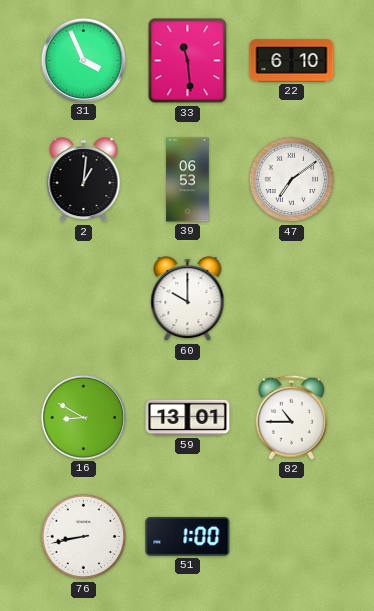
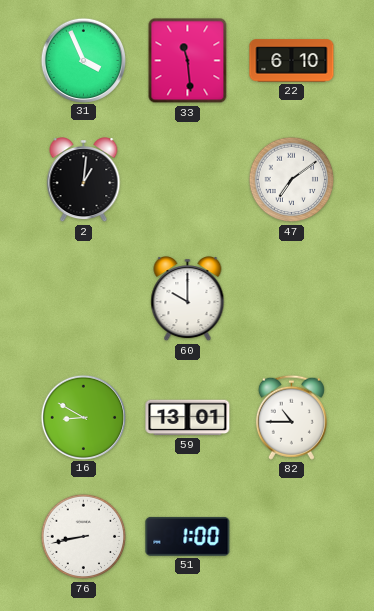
39: 06:53 -> none (188, 180)
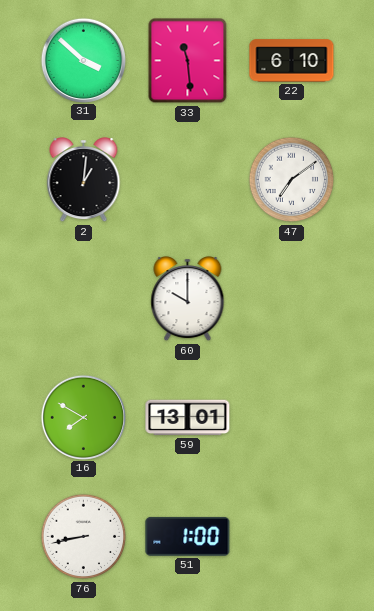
31: 3:56 -> 3:52 (83, 60)
16: 8:50 -> 7:50 (83, 417)
82: 10:45 -> none (291, 417)
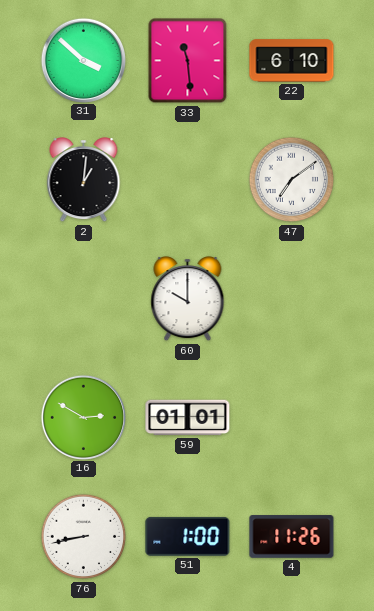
16: 7:50 -> 2:50 (83, 417)
59: 13:01 -> 01:01 (188, 418)
4: none -> 11:26 (292, 537)
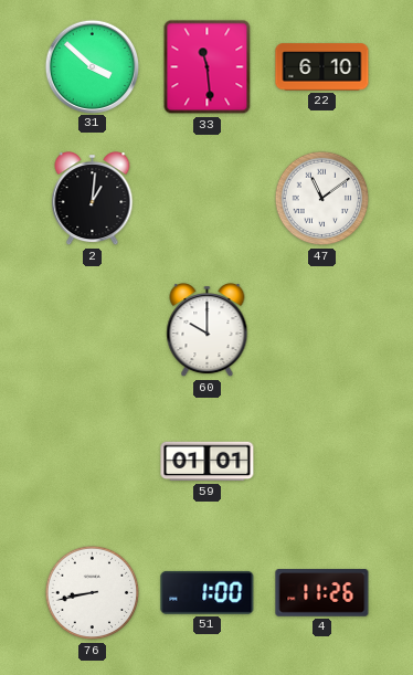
47: 7:09 -> 11:09 (322, 199)
16: 2:50 -> none (83, 417)
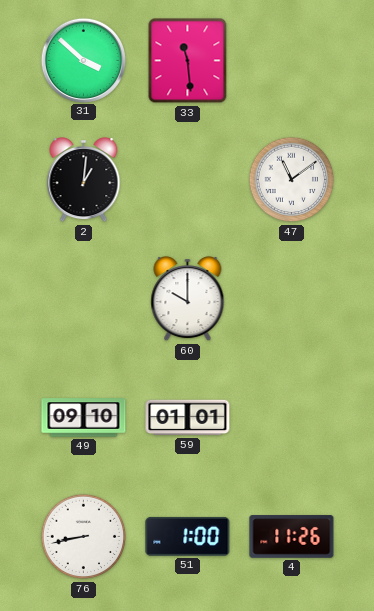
22: 6:10 -> none (322, 67)
49: none -> 09:10 (84, 418)
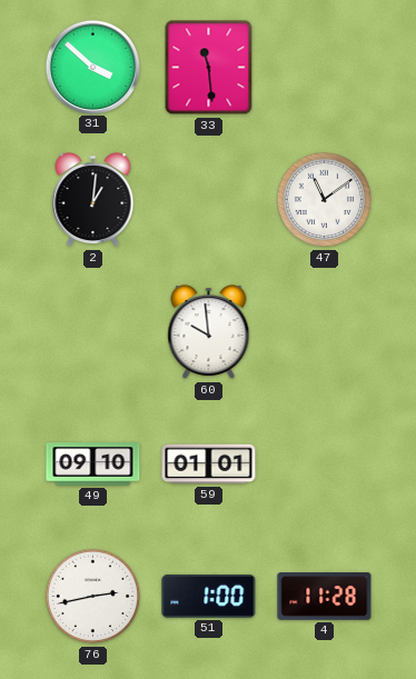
60: 10:00 -> 9:59 (209, 332)
76: 8:43 -> 2:43 (93, 597)
4: 11:26 -> 11:28 (325, 597)
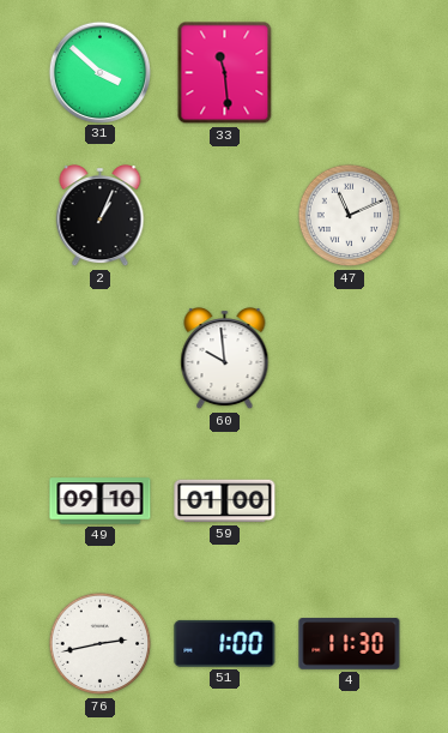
2: 1:01 -> 1:04 (101, 216)
47: 11:09 -> 11:11 (350, 216)
59: 01:01 -> 01:00 (225, 501)
4: 11:28 -> 11:30 (350, 644)
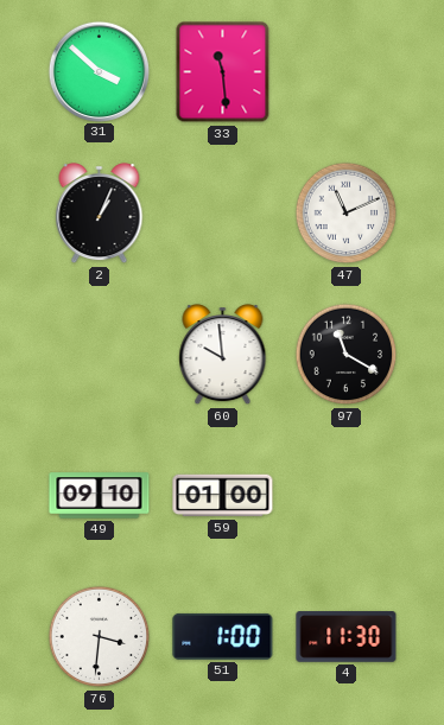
97: none -> 11:20 (347, 355)
76: 2:43 -> 3:31 (100, 637)
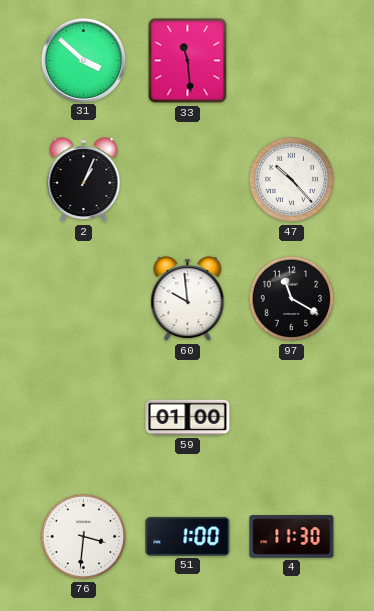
47: 11:11 -> 10:23 (292, 180)
49: 09:10 -> none (100, 496)
